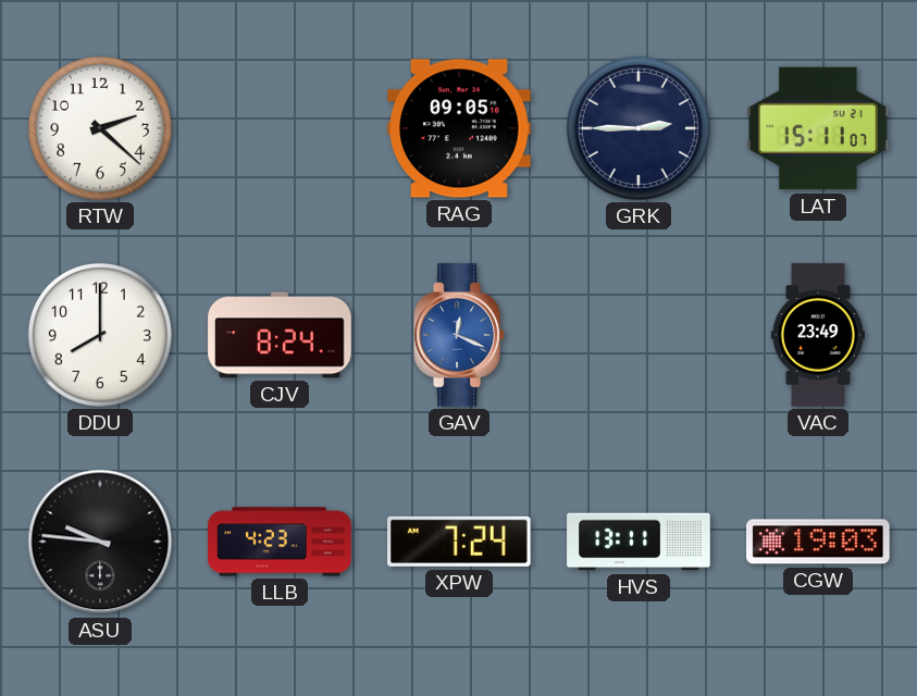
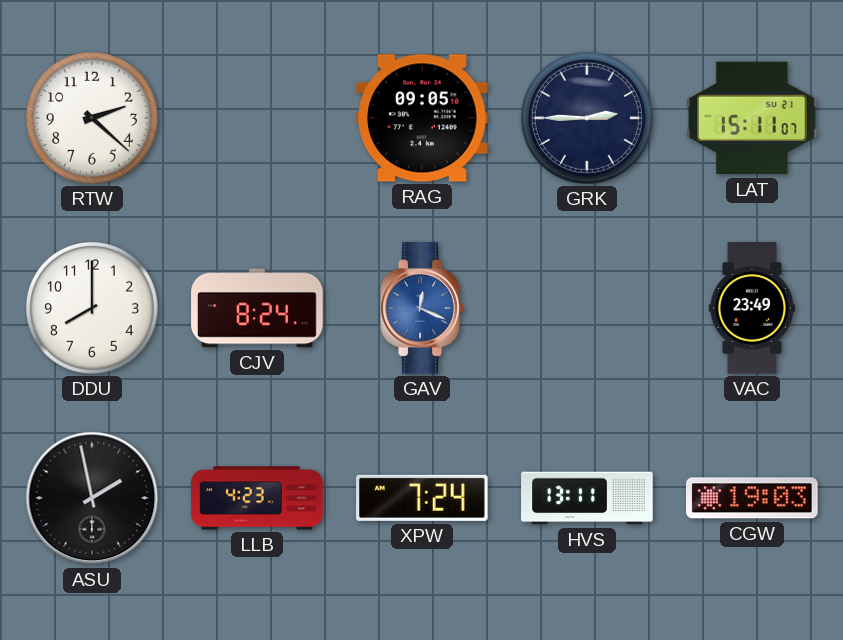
ASU: 9:46 -> 1:58 (92, 498)
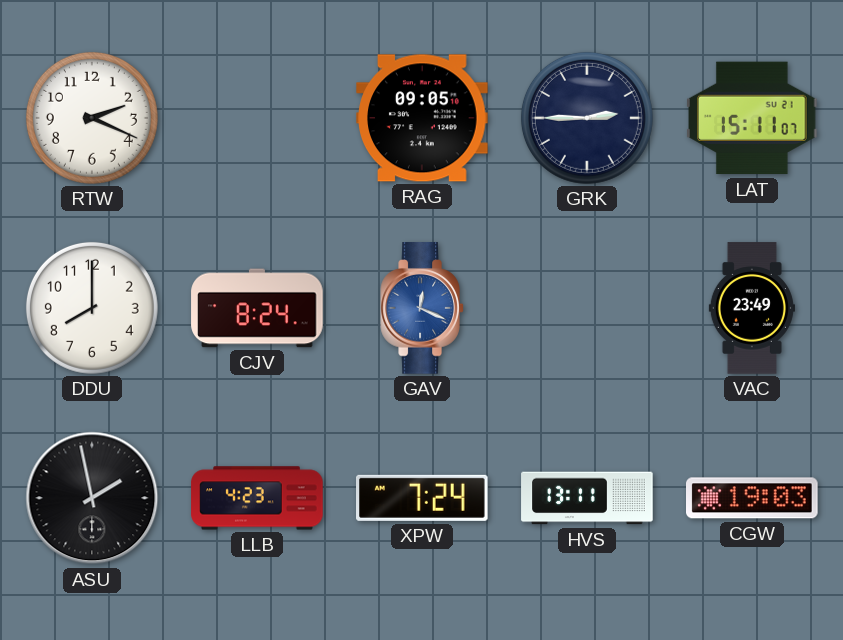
RTW: 2:22 -> 2:19 (92, 118)
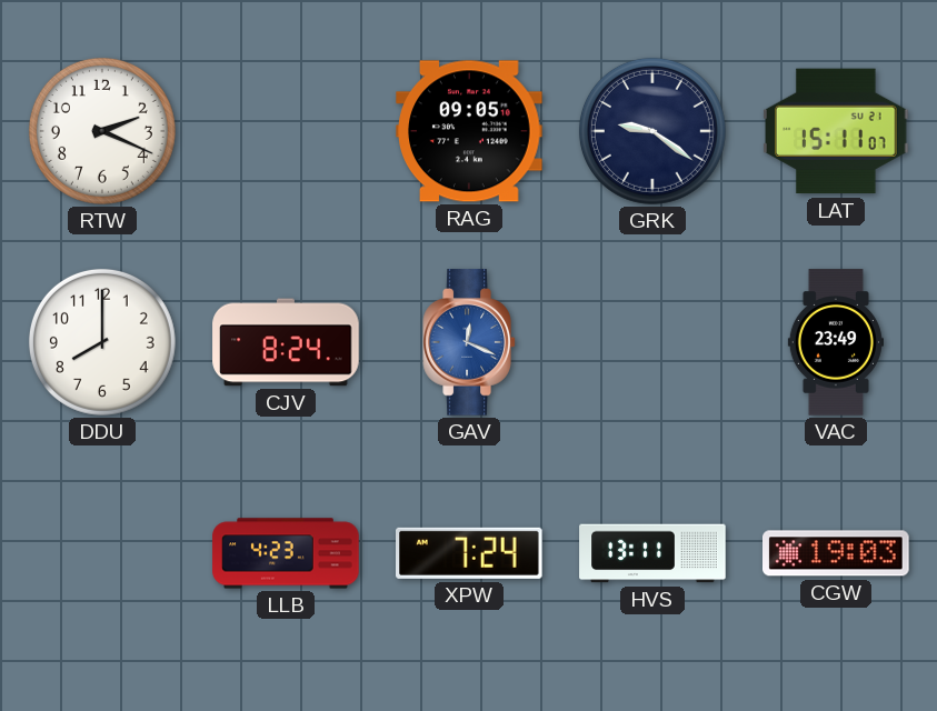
GRK: 2:45 -> 9:21 (652, 131)
ASU: 1:58 -> none (92, 498)
